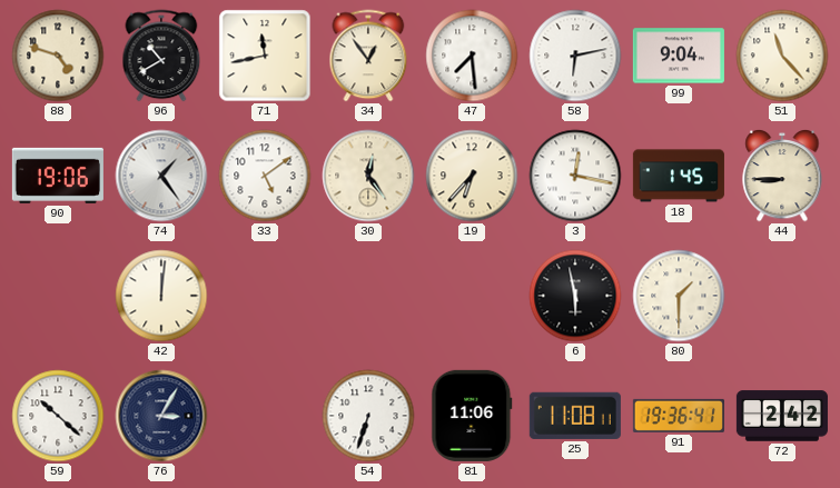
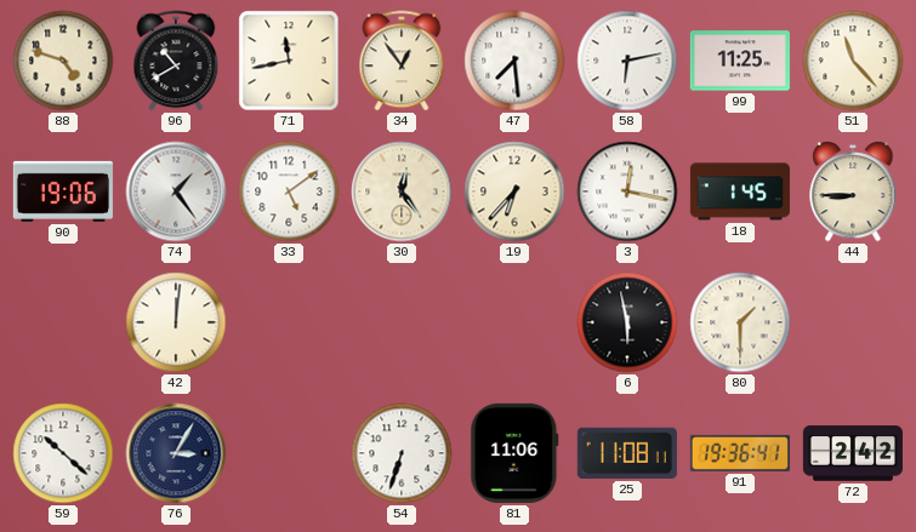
99: 9:04 -> 11:25 (740, 61)
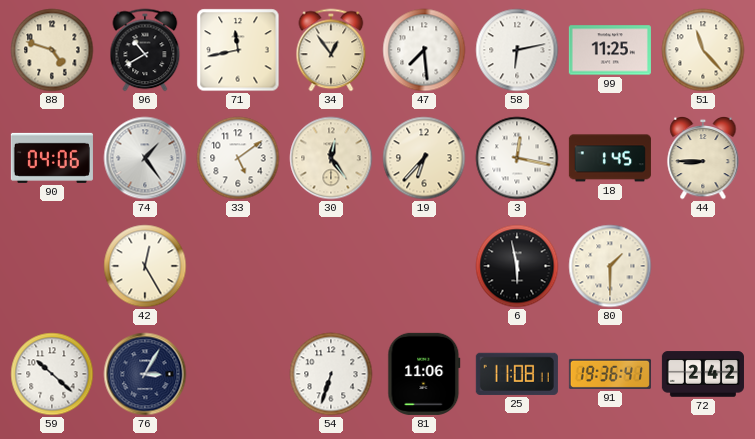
90: 19:06 -> 04:06 (52, 158)
42: 12:01 -> 12:25 (145, 266)
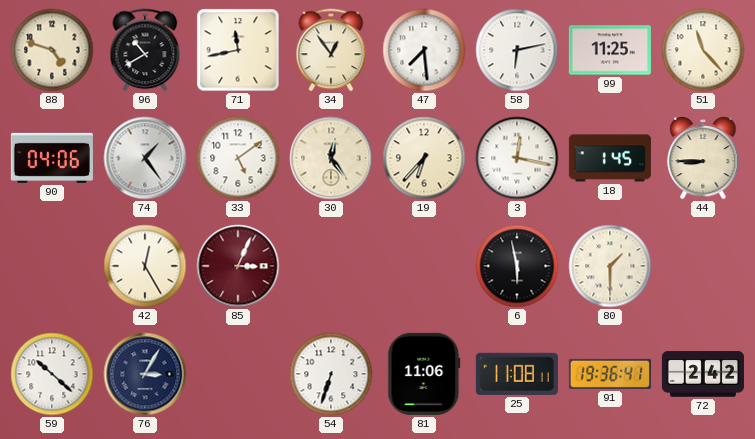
85: none -> 3:04 (238, 266)
